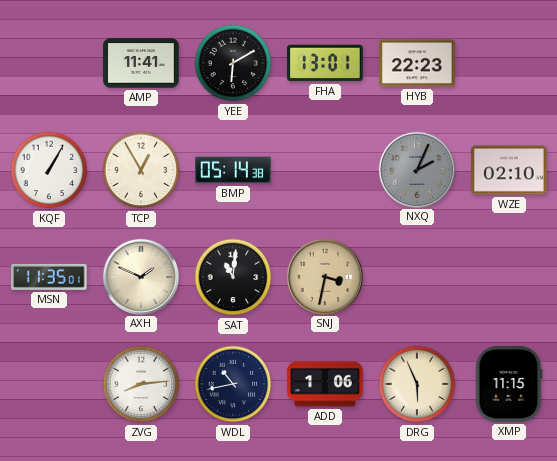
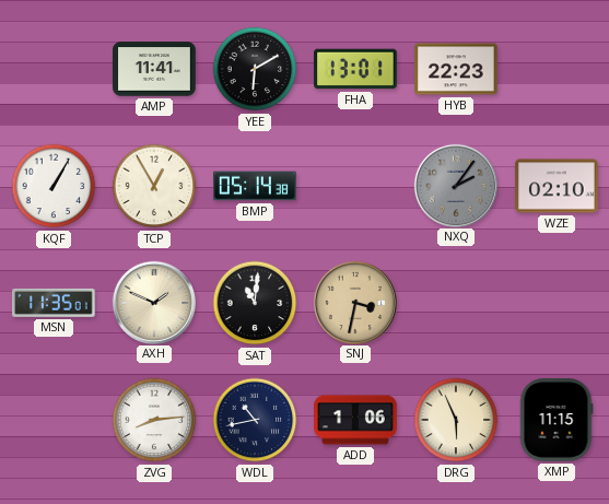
NXQ: 2:04 -> 2:06 (455, 185)
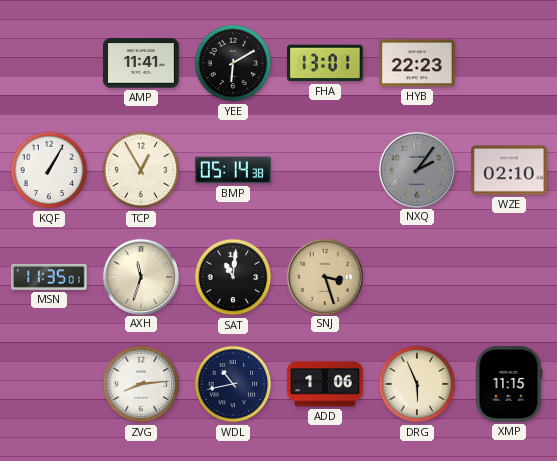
AXH: 1:49 -> 11:33 (140, 276)
SNJ: 3:32 -> 3:27 (324, 276)
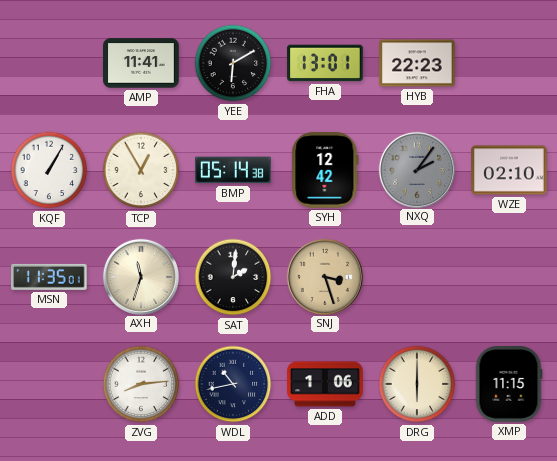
SYH: none -> 12:42 (325, 170)
SAT: 11:01 -> 2:01 (233, 277)
DRG: 5:56 -> 6:00 (417, 384)
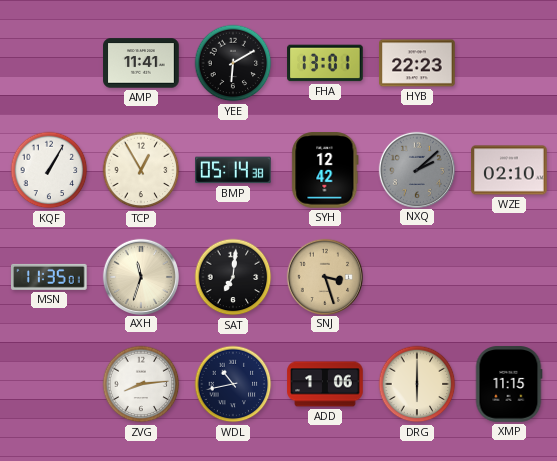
NXQ: 2:06 -> 2:08 (416, 169)
SAT: 2:01 -> 7:01 (233, 277)
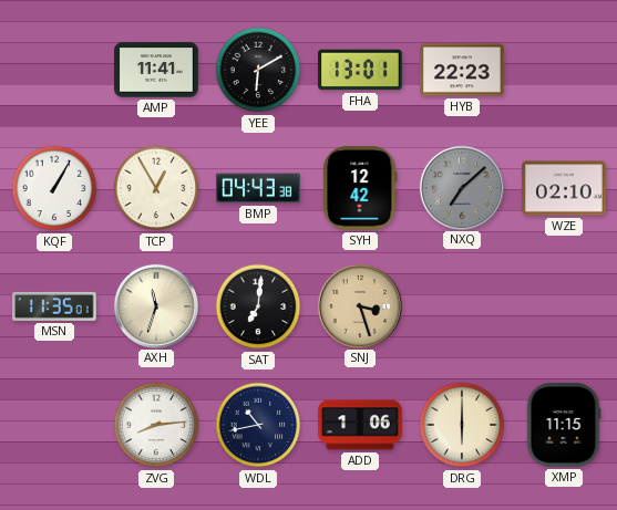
BMP: 05:14 -> 04:43 (258, 188)
NXQ: 2:08 -> 7:08 (461, 187)
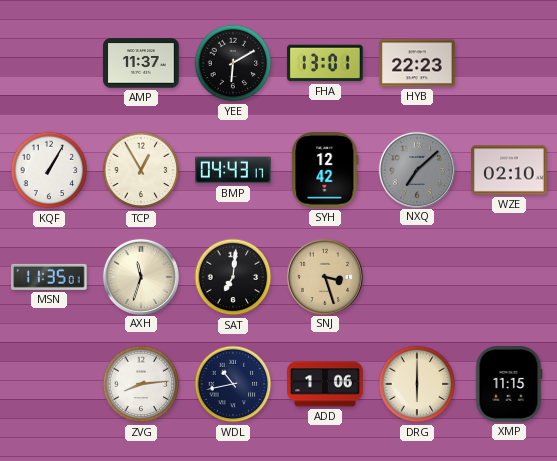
AMP: 11:41 -> 11:37 (141, 63)
BMP: 04:43:38 -> 04:43:17 (233, 170)
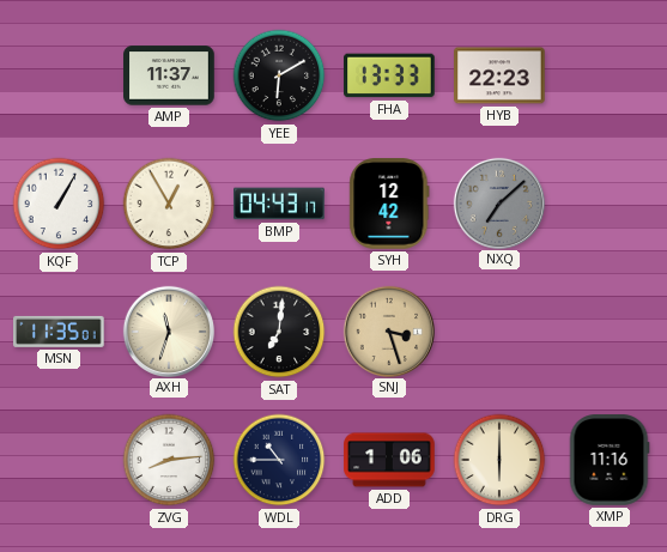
FHA: 13:01 -> 13:33 (389, 75)
WZE: 02:10 -> none (509, 170)
WDL: 10:43 -> 10:45 (279, 460)
XMP: 11:15 -> 11:16 (610, 460)
